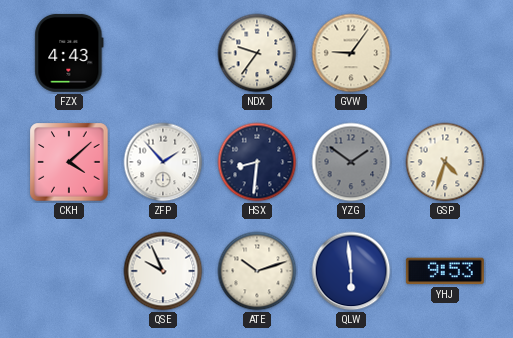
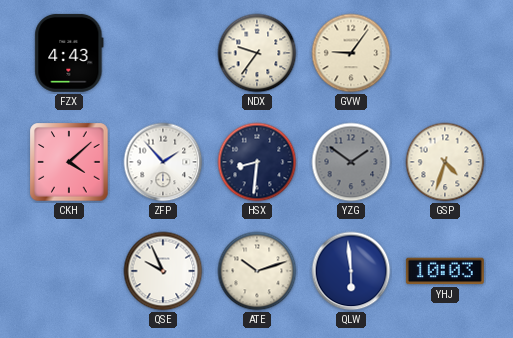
YHJ: 9:53 -> 10:03 (445, 271)
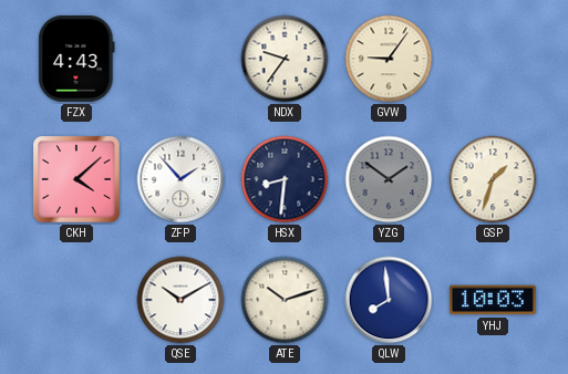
GSP: 4:33 -> 1:33 (493, 179)
QSE: 9:56 -> 10:10 (180, 300)
QLW: 5:59 -> 7:59 (389, 300)
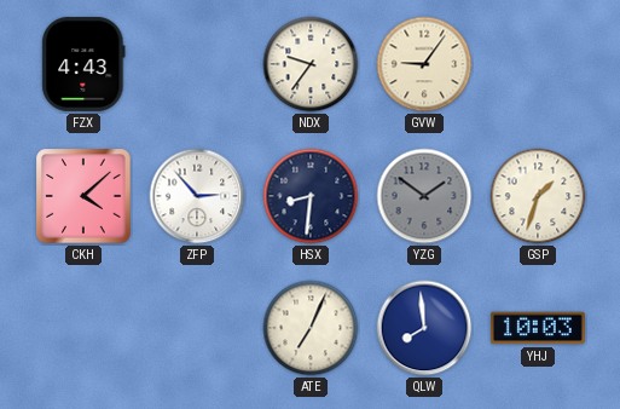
ZFP: 1:53 -> 2:53 (197, 196)
QSE: 10:10 -> none (180, 300)
ATE: 10:12 -> 7:04 (311, 328)
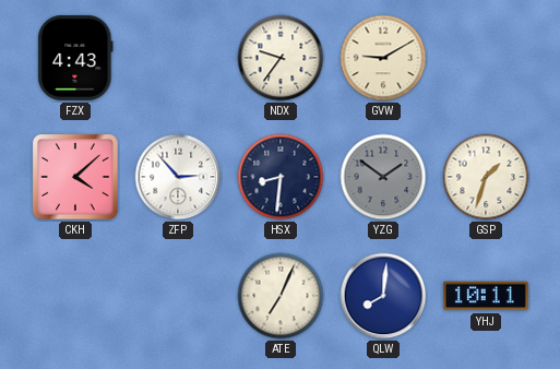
GVW: 9:06 -> 9:10 (383, 58)
QLW: 7:59 -> 8:01 (383, 296)
YHJ: 10:03 -> 10:11 (486, 296)
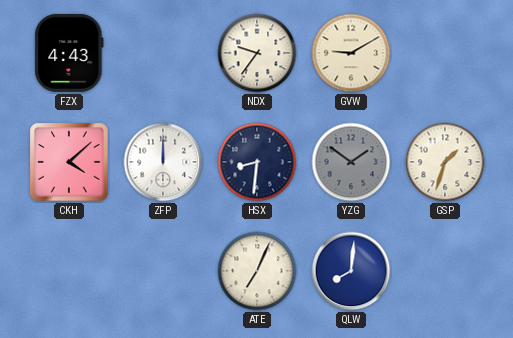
ZFP: 2:53 -> 12:00 (163, 162)
YHJ: 10:11 -> none (486, 296)
